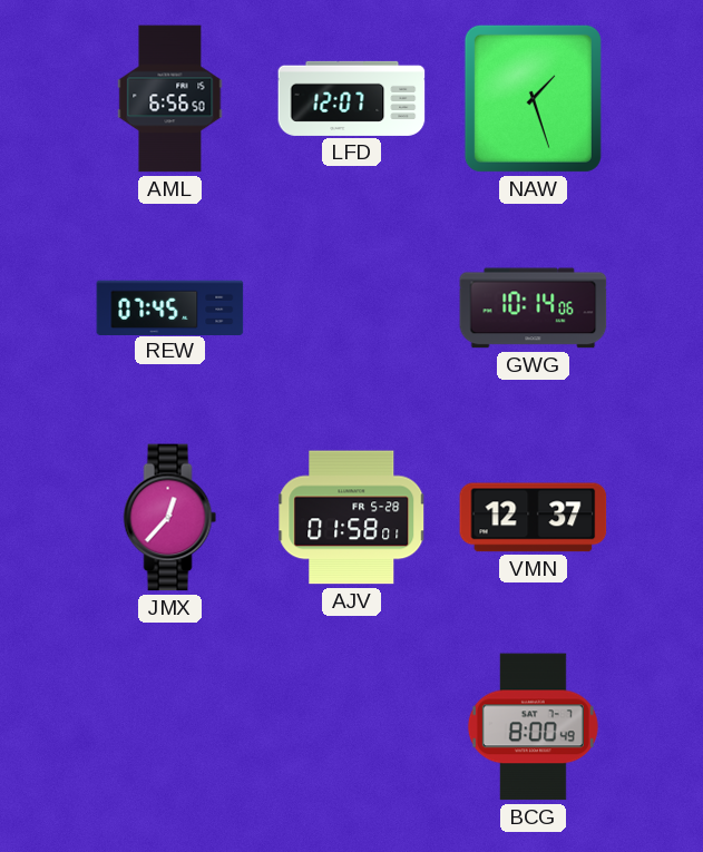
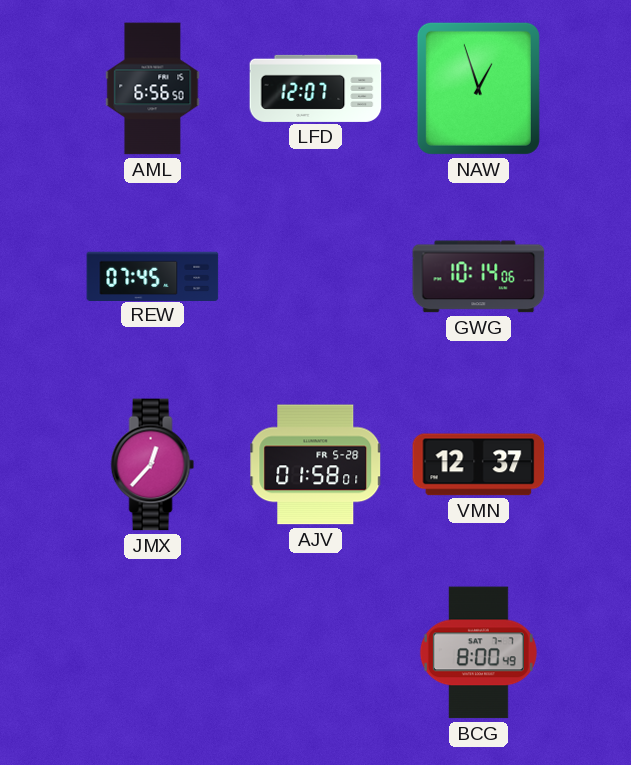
NAW: 1:27 -> 12:57 (478, 88)
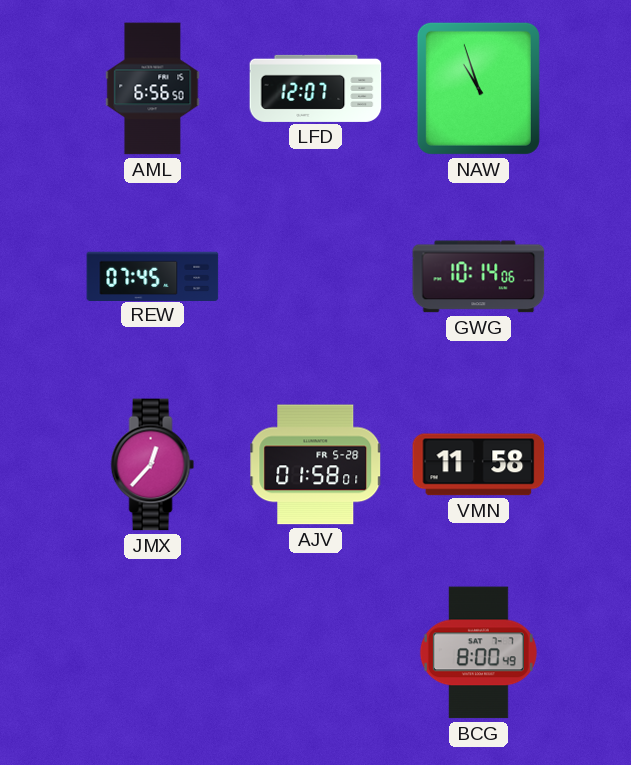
NAW: 12:57 -> 10:57 (478, 88)
VMN: 12:37 -> 11:58 (479, 465)
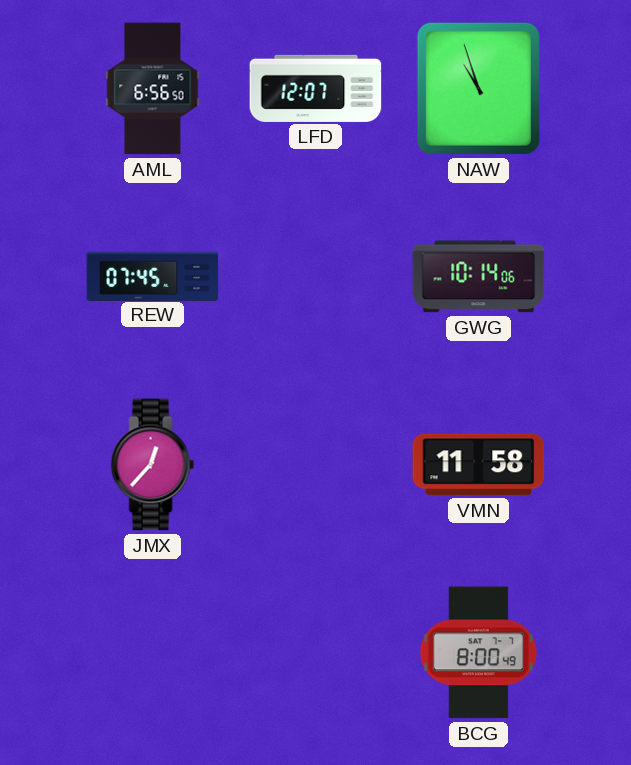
AJV: 01:58 -> none (316, 465)
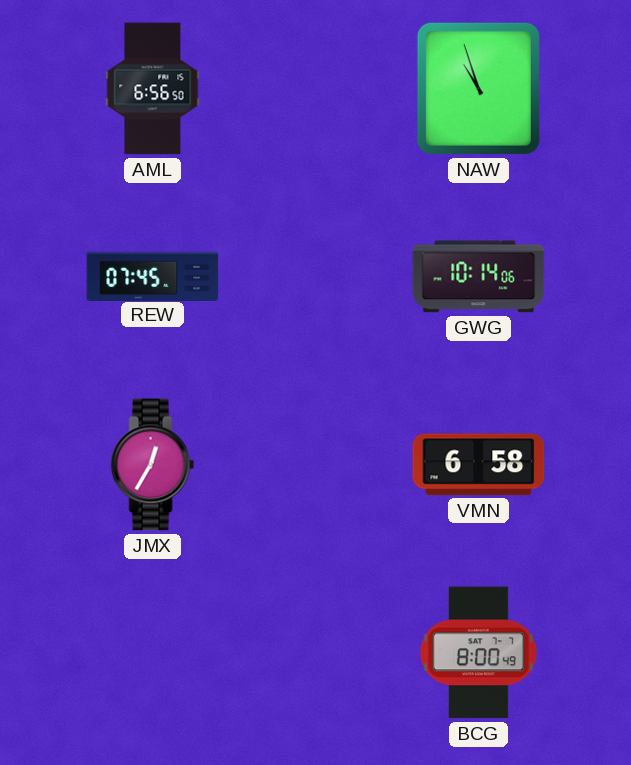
LFD: 12:07 -> none (316, 88)
JMX: 12:37 -> 12:35 (153, 465)
VMN: 11:58 -> 6:58 (479, 465)
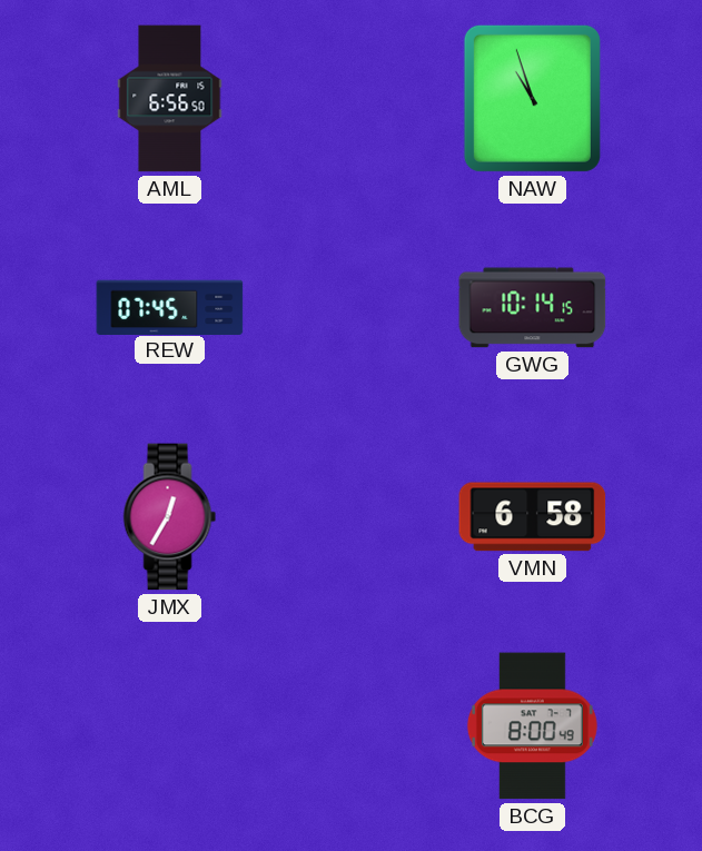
GWG: 10:14:06 -> 10:14:15 (533, 308)
